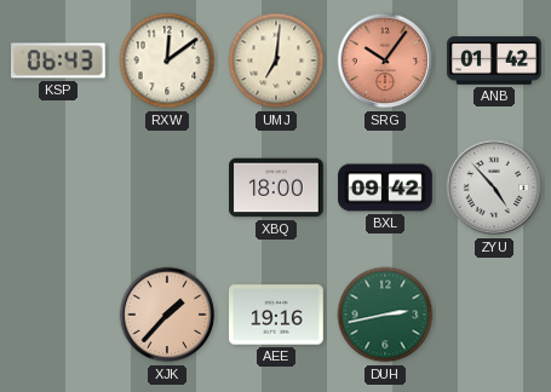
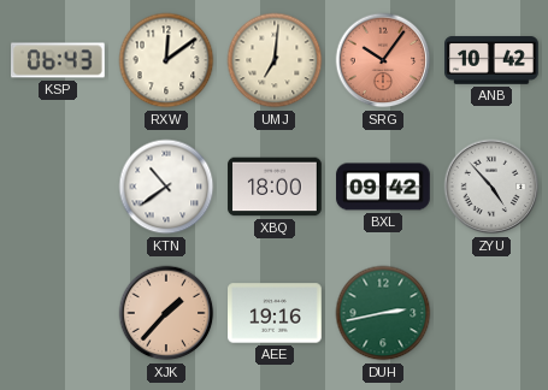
ANB: 01:42 -> 10:42 (491, 60)
KTN: none -> 10:39 (166, 187)
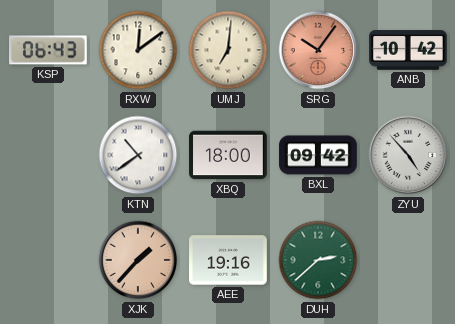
DUH: 2:43 -> 2:38 (318, 260)
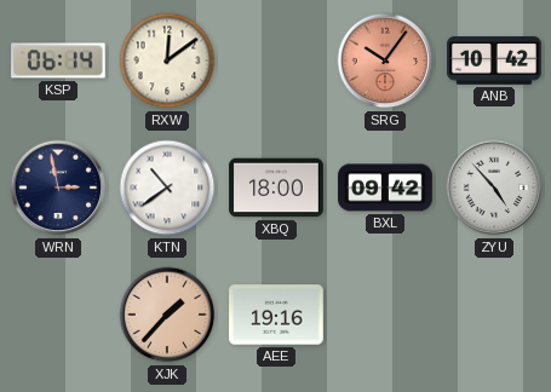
KSP: 06:43 -> 06:14 (59, 60)
UMJ: 7:01 -> none (228, 50)
WRN: none -> 2:58 (58, 188)
DUH: 2:38 -> none (318, 260)
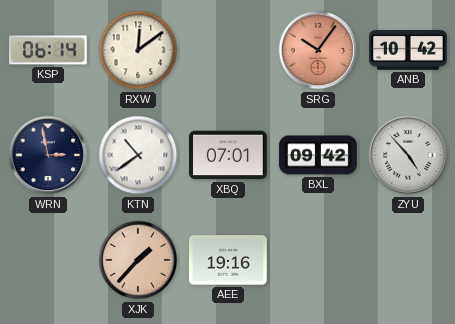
XBQ: 18:00 -> 07:01 (228, 155)
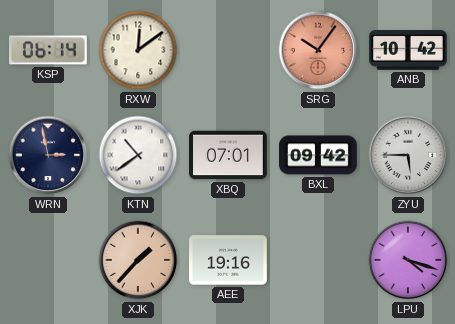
ZYU: 4:53 -> 5:45 (408, 155)
LPU: none -> 4:18 (408, 260)
